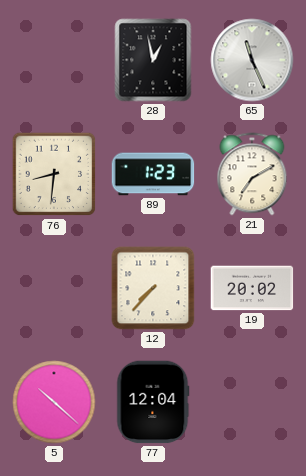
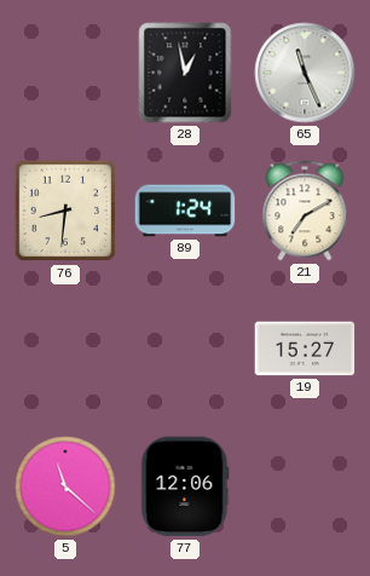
89: 1:23 -> 1:24 (185, 211)
12: 7:37 -> none (153, 288)
19: 20:02 -> 15:27 (305, 349)
5: 10:22 -> 11:22 (65, 486)
77: 12:04 -> 12:06 (185, 486)
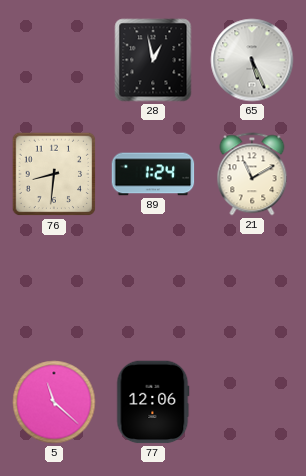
65: 11:26 -> 5:26 (252, 60)
21: 7:10 -> 11:10 (252, 174)
19: 15:27 -> none (305, 349)
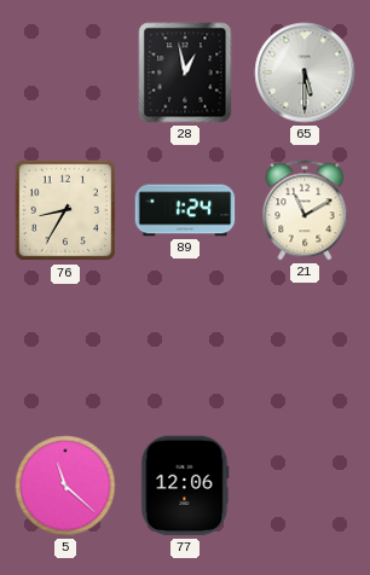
65: 5:26 -> 5:30 (305, 72)
76: 8:31 -> 8:35 (65, 210)
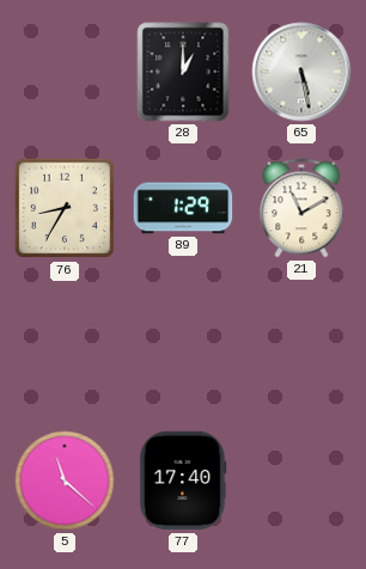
28: 12:58 -> 1:00 (183, 72)
65: 5:30 -> 5:28 (301, 72)
89: 1:24 -> 1:29 (183, 208)
77: 12:06 -> 17:40 (183, 481)
